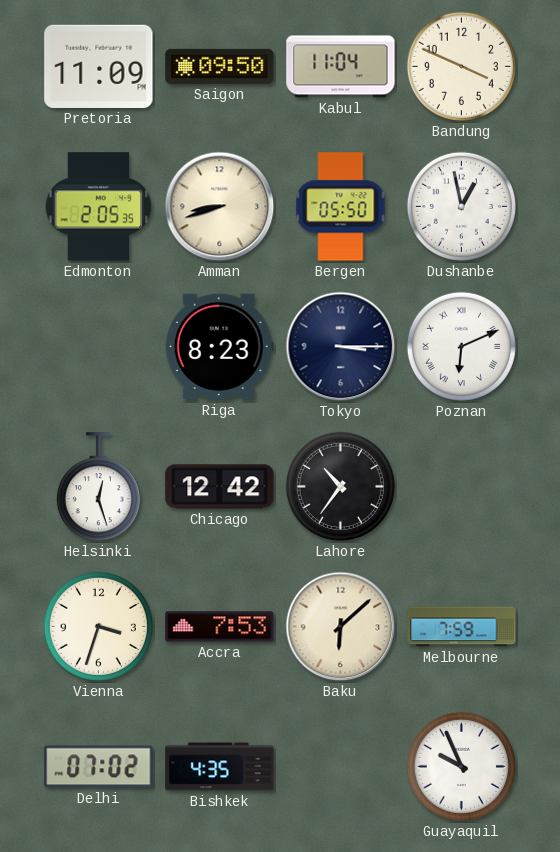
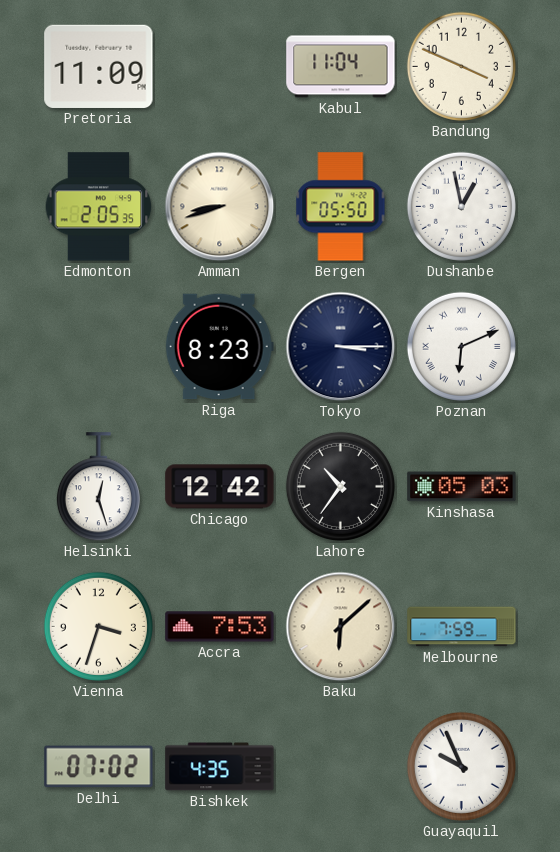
Saigon: 09:50 -> none (220, 66)
Kinshasa: none -> 05:03 (462, 487)
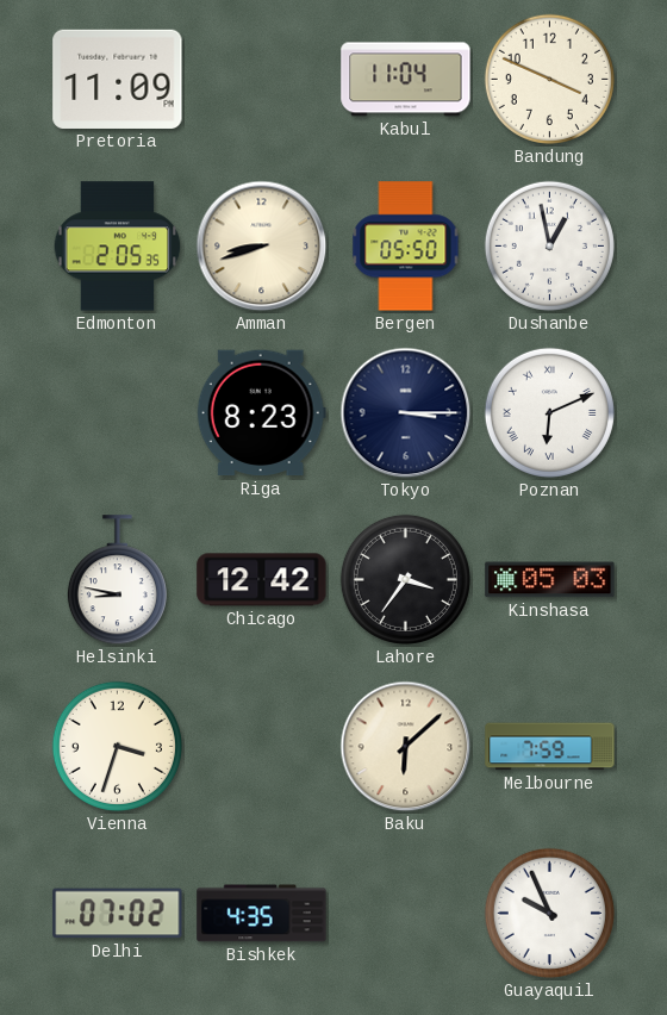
Helsinki: 12:27 -> 8:47 (117, 580)
Lahore: 10:36 -> 3:36 (405, 579)
Accra: 7:53 -> none (220, 627)
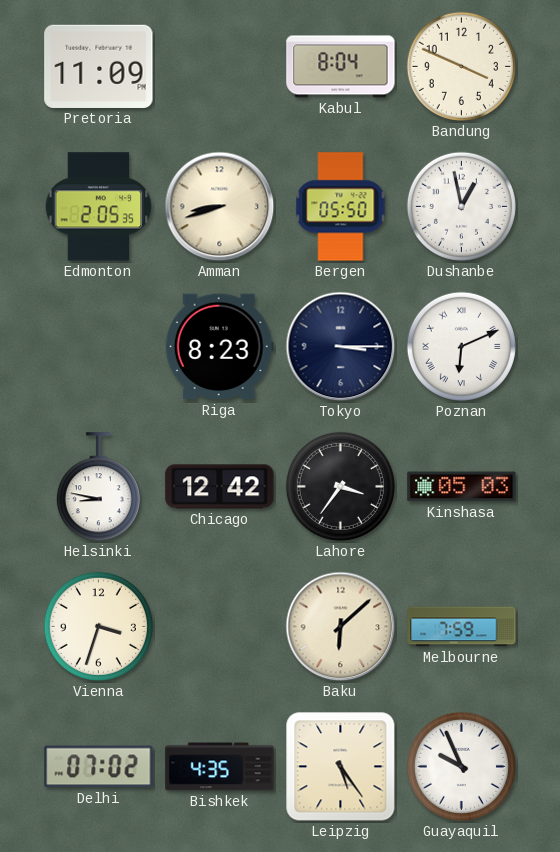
Kabul: 11:04 -> 8:04 (341, 67)
Leipzig: none -> 5:24 (341, 767)
